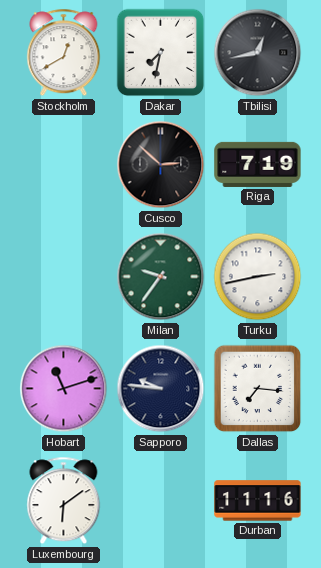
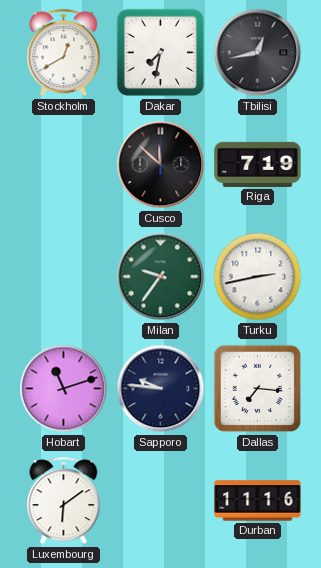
Cusco: 2:52 -> 11:52 (161, 165)
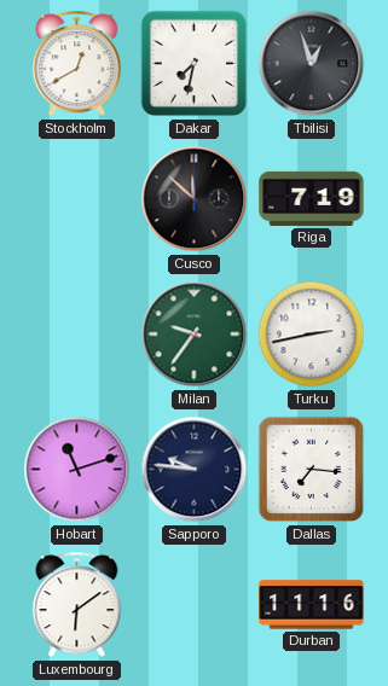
Tbilisi: 12:43 -> 12:57 (312, 64)
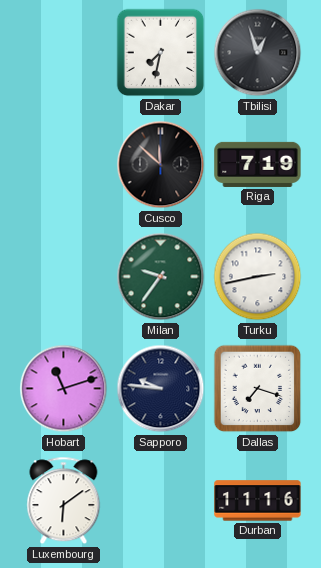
Stockholm: 12:40 -> none (77, 64)
Dallas: 7:16 -> 7:18 (258, 389)
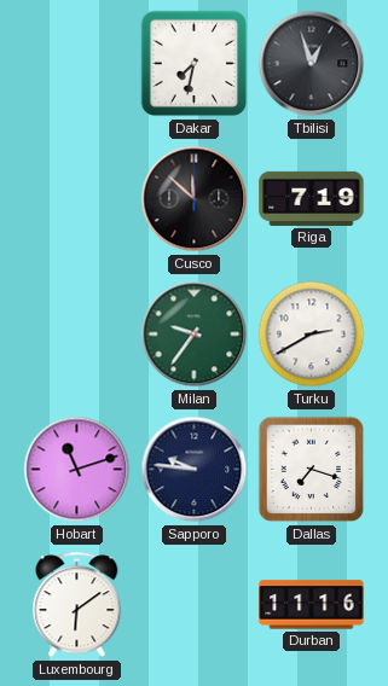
Turku: 2:43 -> 2:40 (312, 335)
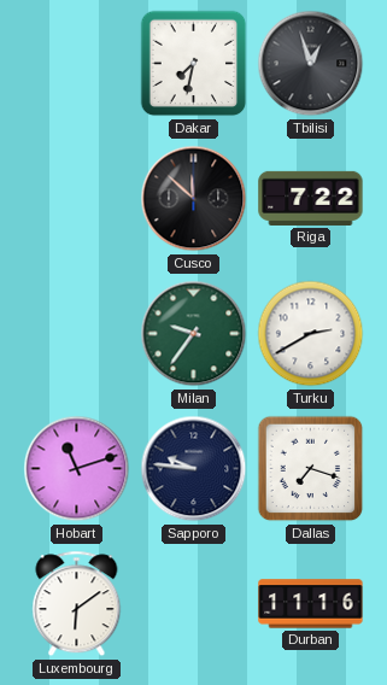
Riga: 7:19 -> 7:22 (311, 198)
